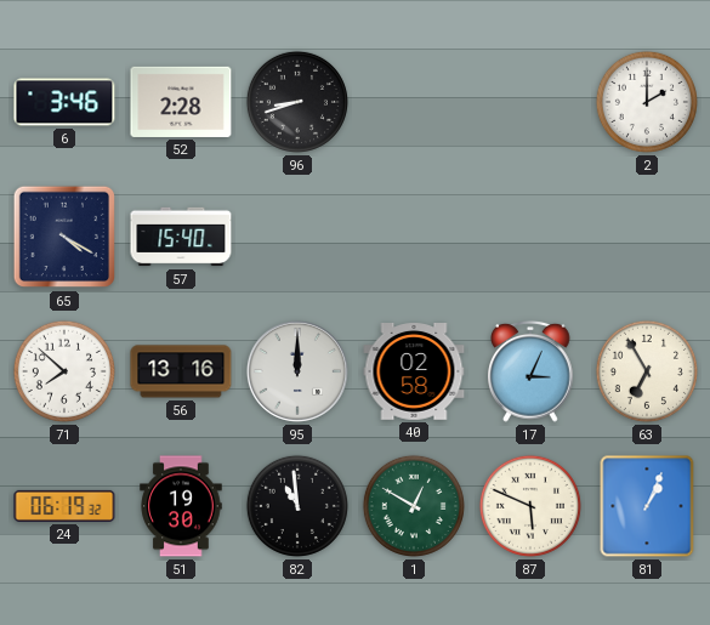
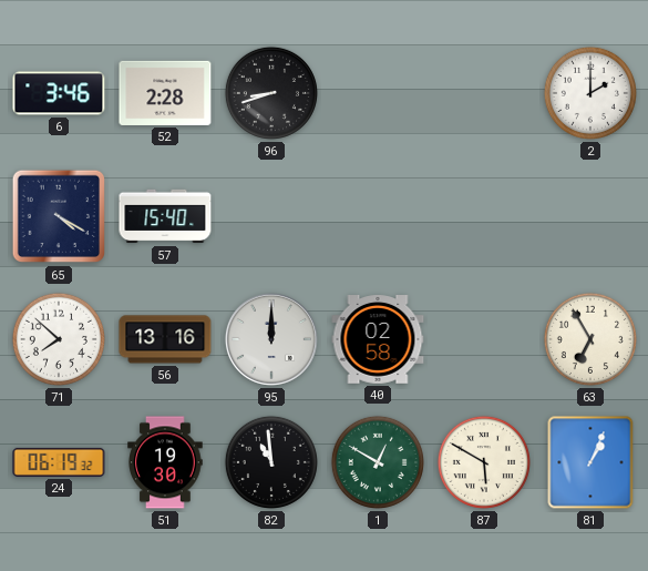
17: 3:04 -> none (530, 371)
87: 5:49 -> 5:50 (484, 462)
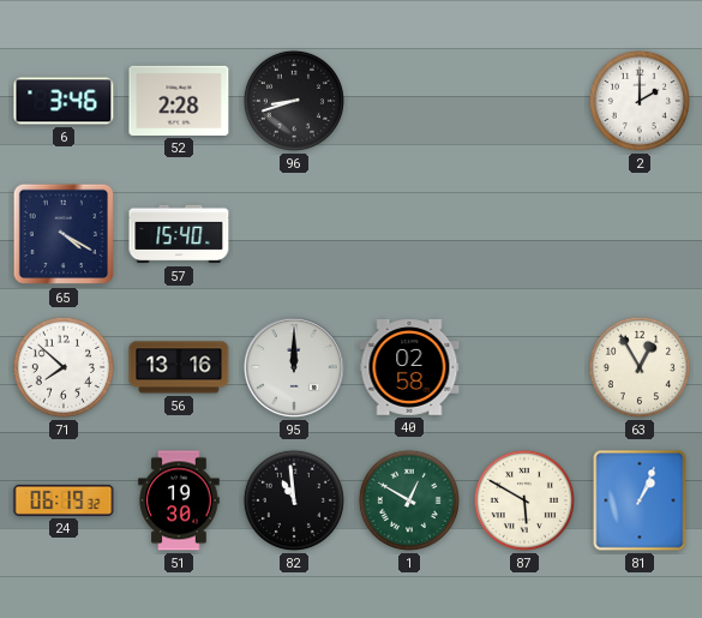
63: 6:55 -> 12:55 (640, 367)
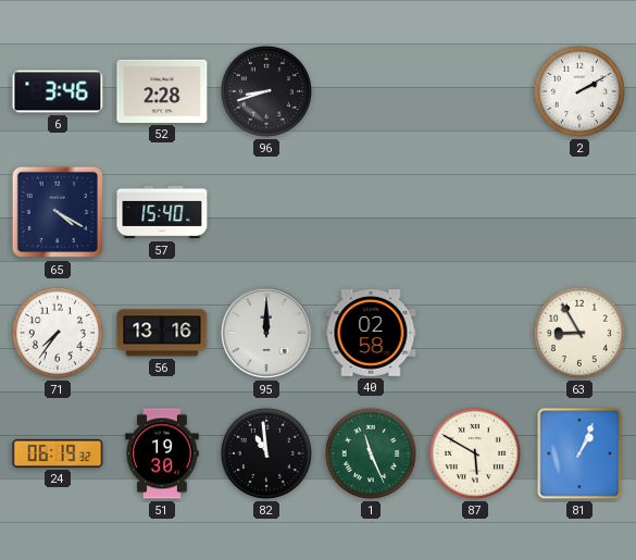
2: 2:00 -> 2:10 (579, 91)
71: 7:52 -> 7:36 (58, 333)
63: 12:55 -> 8:55 (579, 333)
1: 12:50 -> 11:26 (371, 453)
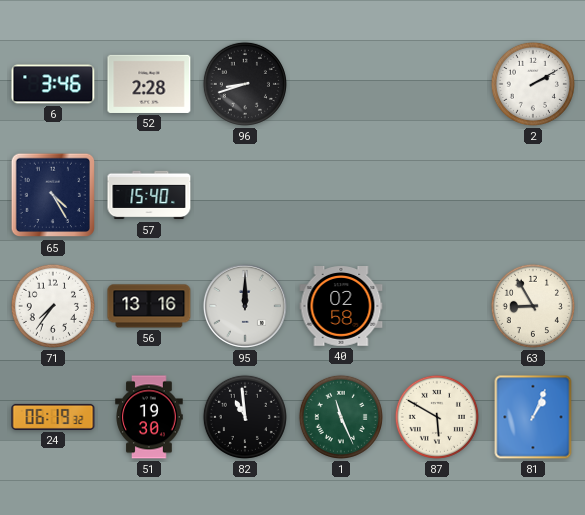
65: 4:20 -> 4:25 (53, 195)
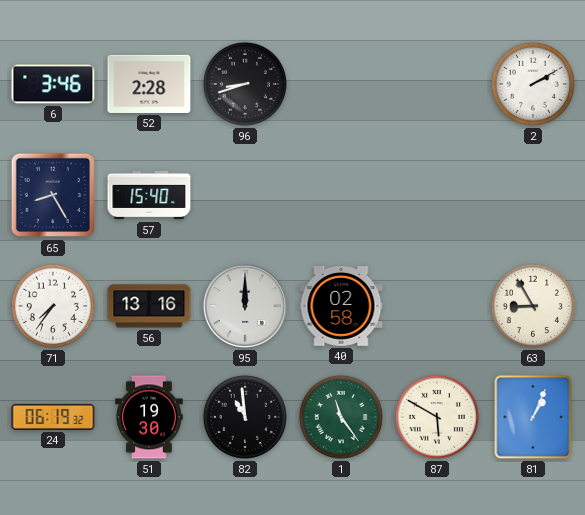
65: 4:25 -> 8:25 (53, 195)
1: 11:26 -> 11:24 (341, 417)
